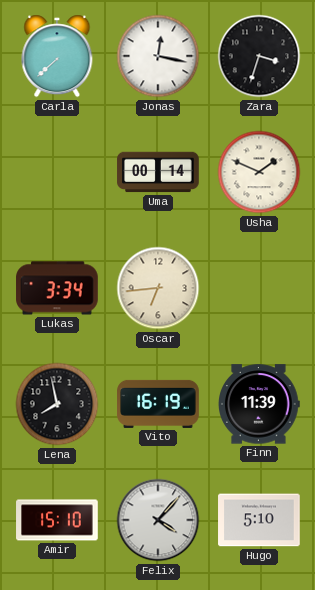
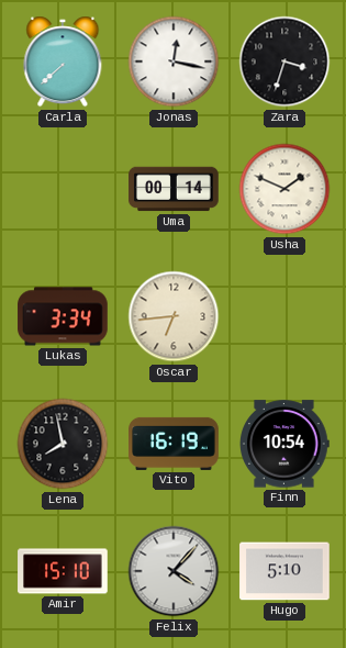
Finn: 11:39 -> 10:54 (286, 444)
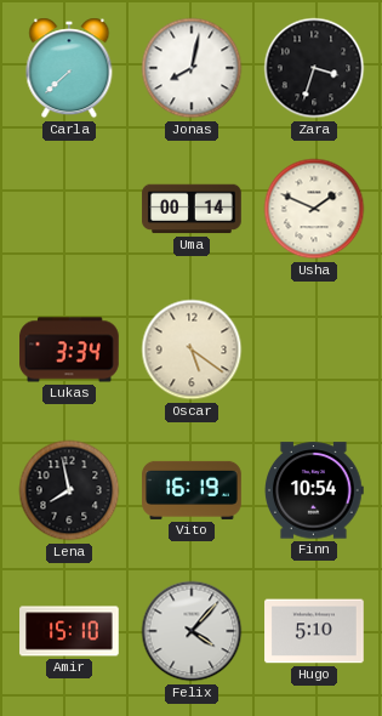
Jonas: 12:17 -> 8:02 (192, 68)
Oscar: 6:44 -> 5:21 (192, 350)
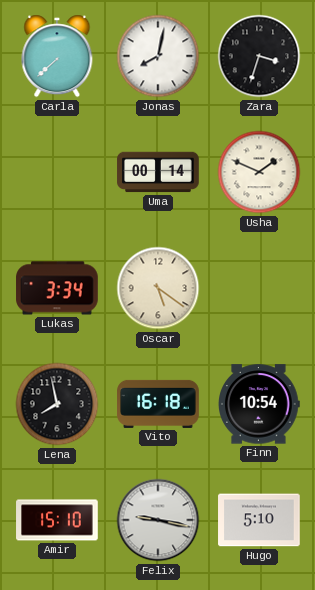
Vito: 16:19 -> 16:18 (158, 404)
Felix: 4:07 -> 9:17 (158, 520)
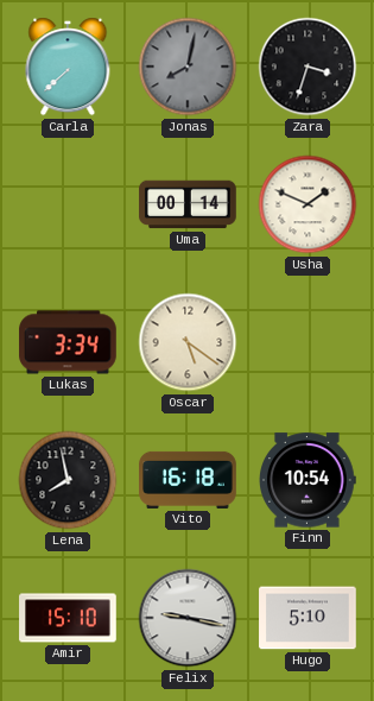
Jonas dial: white -> grey (188, 67)
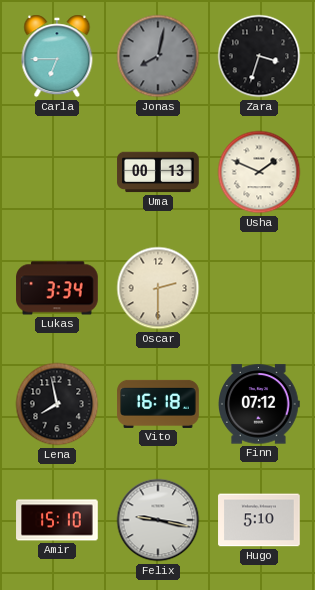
Carla: 7:38 -> 6:45 (57, 56)
Uma: 00:14 -> 00:13 (158, 172)
Oscar: 5:21 -> 2:30 (158, 288)
Finn: 10:54 -> 07:12 (260, 404)
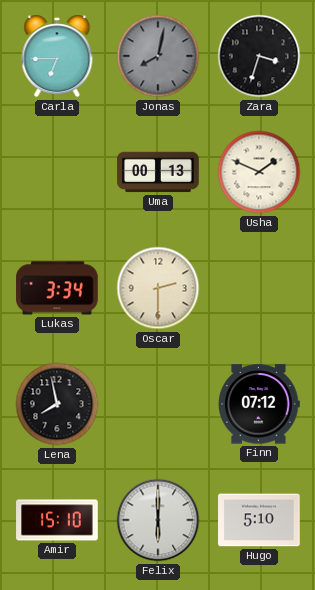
Vito: 16:18 -> none (158, 404)
Felix: 9:17 -> 6:00 (158, 520)
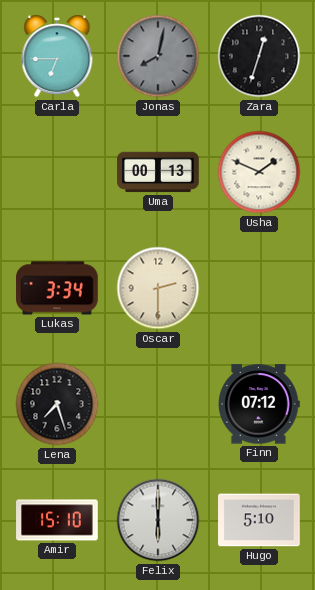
Zara: 3:33 -> 12:33 (259, 56)
Lena: 7:58 -> 7:27 (57, 404)
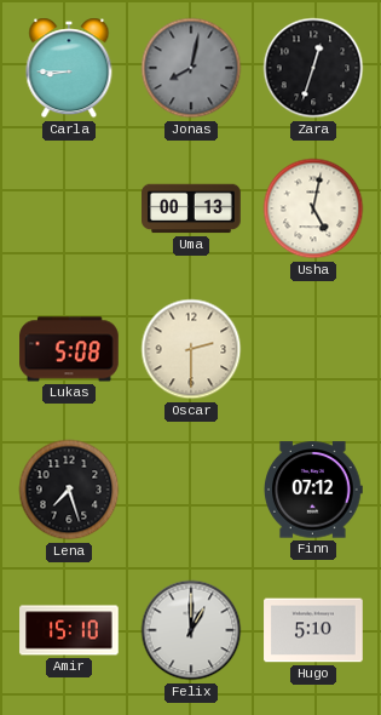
Carla: 6:45 -> 8:45 (69, 68)
Usha: 1:49 -> 5:02 (313, 208)
Lukas: 3:34 -> 5:08 (69, 349)
Felix: 6:00 -> 1:00 (191, 630)
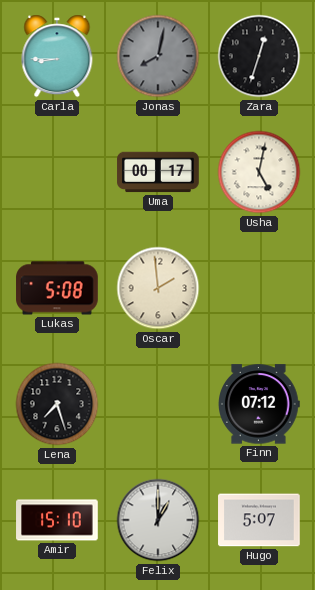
Uma: 00:13 -> 00:17 (158, 172)
Oscar: 2:30 -> 1:59 (158, 288)
Hugo: 5:10 -> 5:07 (259, 520)
